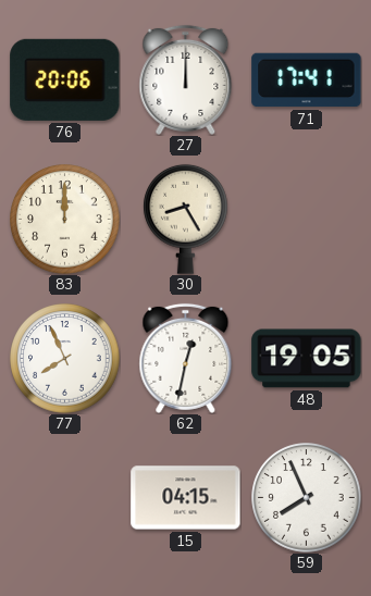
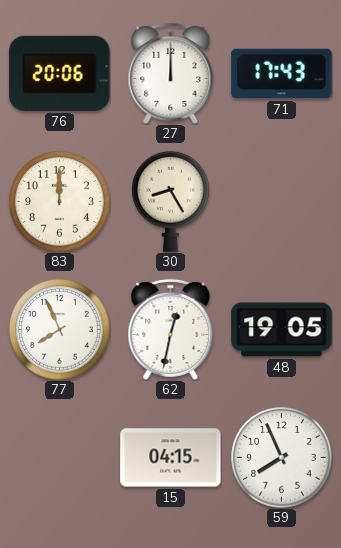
71: 17:41 -> 17:43 (282, 74)
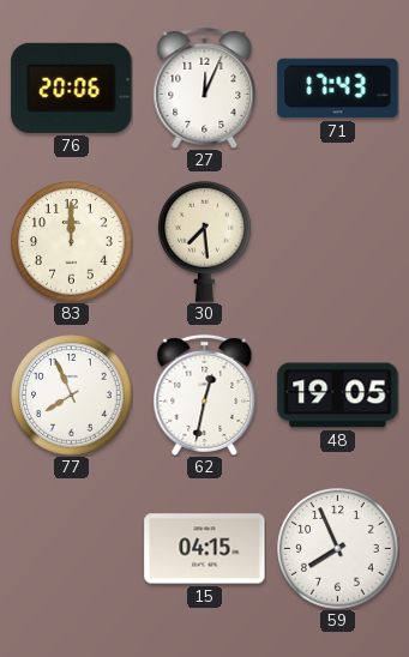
27: 12:00 -> 12:04 (205, 88)
30: 8:25 -> 7:29 (205, 241)
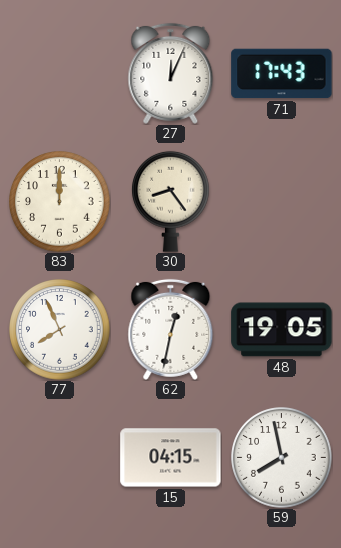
76: 20:06 -> none (72, 88)
30: 7:29 -> 8:24 (171, 201)
59: 7:56 -> 7:58 (282, 458)
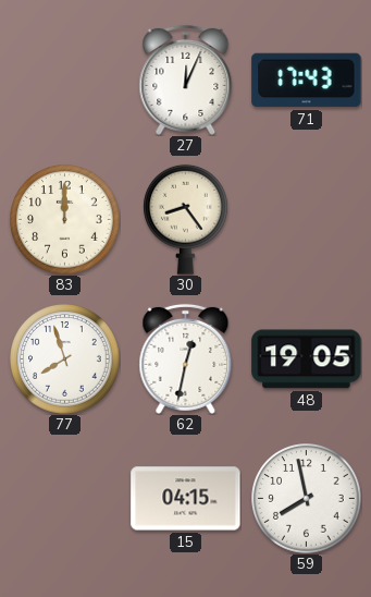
77: 7:56 -> 7:57 (65, 360)
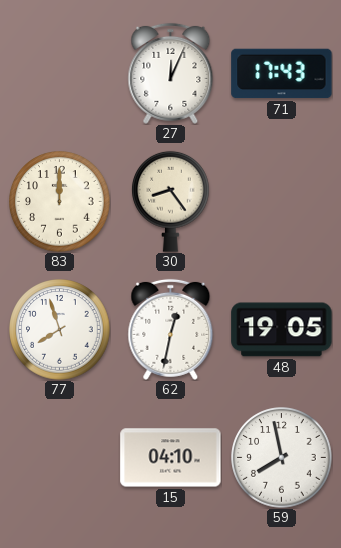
15: 04:15 -> 04:10 (171, 458)
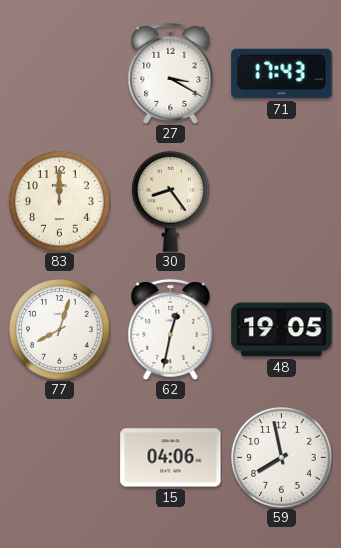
27: 12:04 -> 3:20 (171, 73)
77: 7:57 -> 8:03 (60, 330)
15: 04:10 -> 04:06 (171, 458)
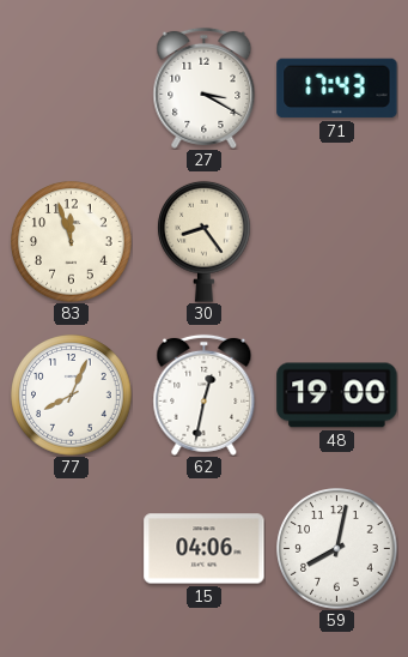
83: 12:00 -> 11:57 (72, 242)
77: 8:03 -> 8:04 (72, 396)
48: 19:05 -> 19:00 (337, 396)
59: 7:58 -> 8:02 (337, 549)
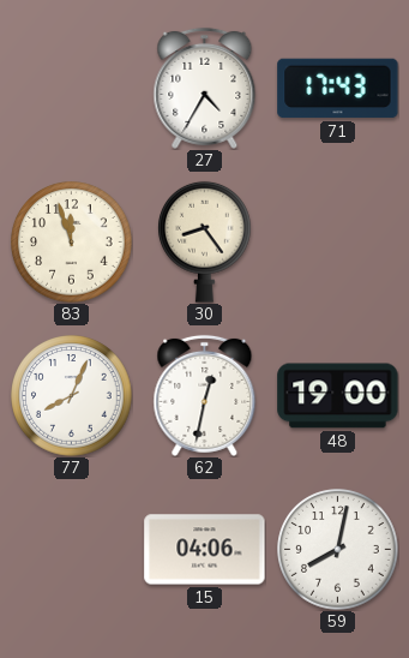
27: 3:20 -> 4:35 (205, 88)
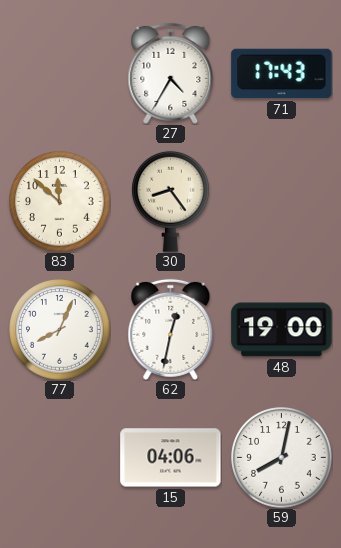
83: 11:57 -> 11:52 (60, 202)
